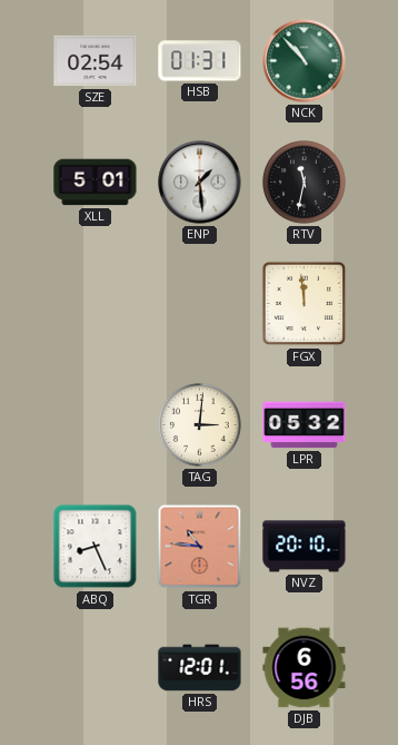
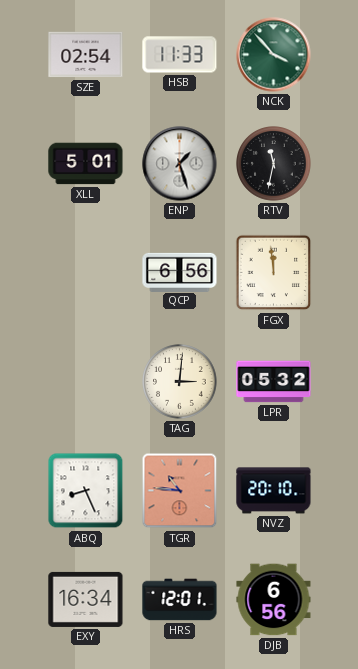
HSB: 01:31 -> 11:33 (180, 55)
NCK: 10:53 -> 3:53 (274, 55)
ENP: 1:29 -> 1:27 (180, 164)
QCP: none -> 6:56 (180, 272)
EXY: none -> 16:34 (86, 599)
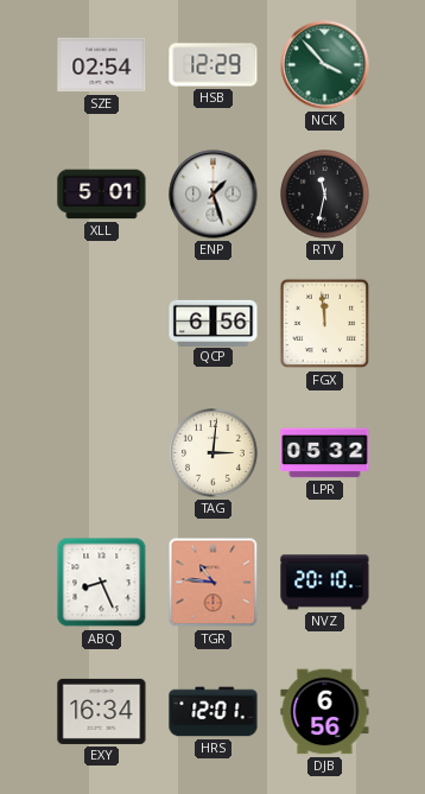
HSB: 11:33 -> 12:29 (214, 65)
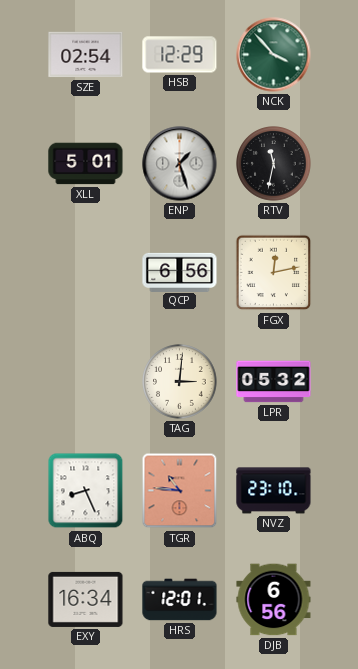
FGX: 11:59 -> 12:13 (274, 273)
NVZ: 20:10 -> 23:10 (274, 491)
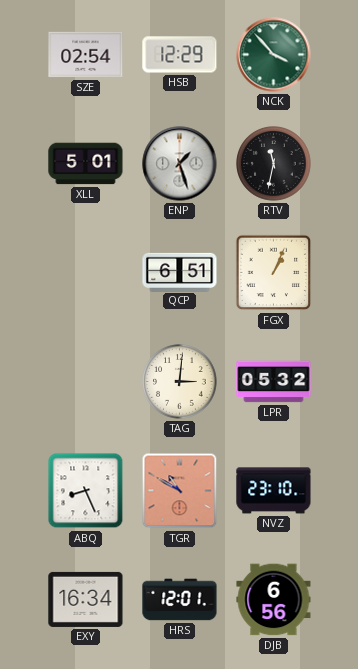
QCP: 6:56 -> 6:51 (180, 272)
FGX: 12:13 -> 1:04 (274, 273)
TGR: 10:46 -> 10:50 (180, 491)
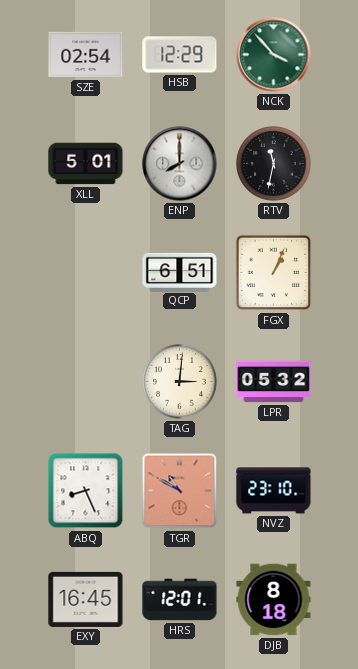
ENP: 1:27 -> 8:00 (180, 164)
EXY: 16:34 -> 16:45 (86, 599)
DJB: 6:56 -> 8:18 (274, 600)
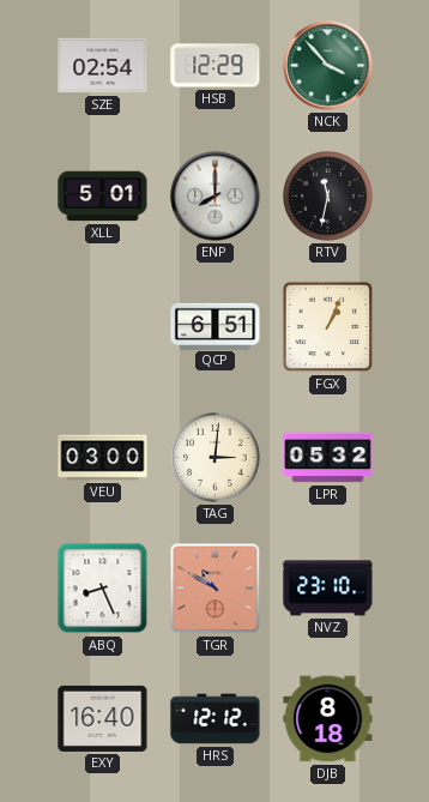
VEU: none -> 03:00 (103, 458)
EXY: 16:45 -> 16:40 (103, 718)
HRS: 12:01 -> 12:12 (216, 719)
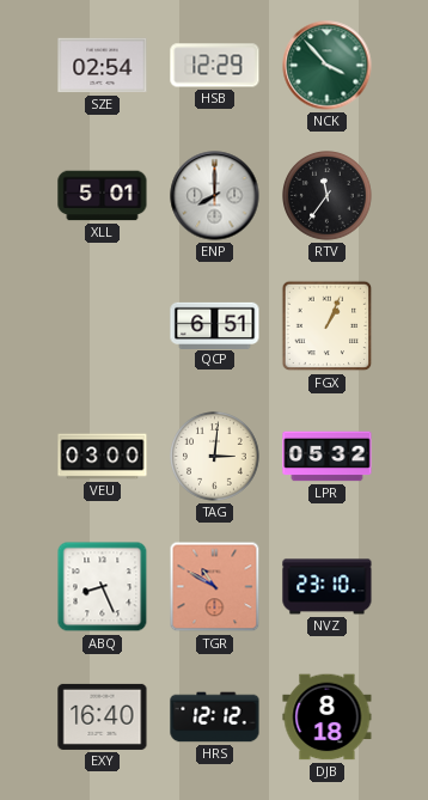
RTV: 11:32 -> 11:36 (328, 196)
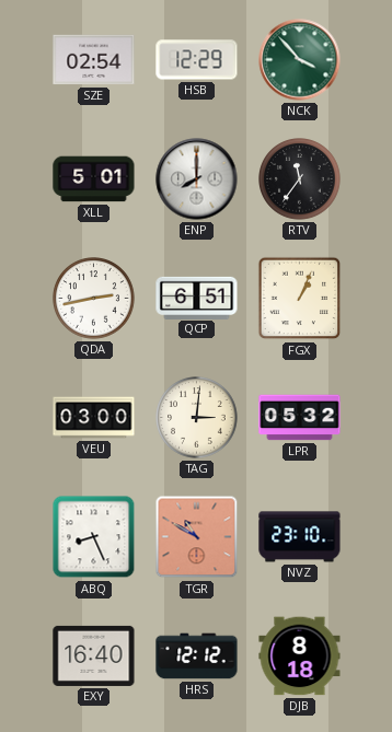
QDA: none -> 2:43 (94, 299)
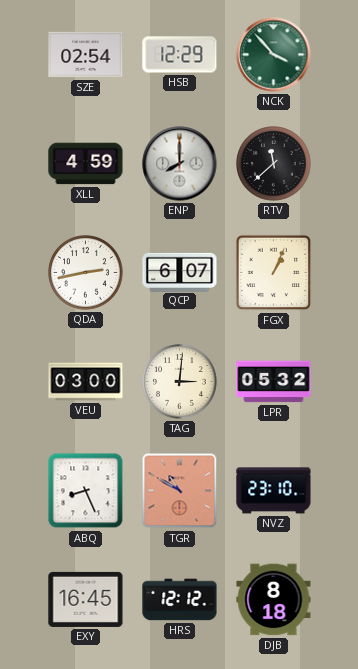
XLL: 5:01 -> 4:59 (86, 164)
RTV: 11:36 -> 11:38 (274, 164)
QCP: 6:51 -> 6:07 (180, 272)
EXY: 16:40 -> 16:45 (86, 599)
